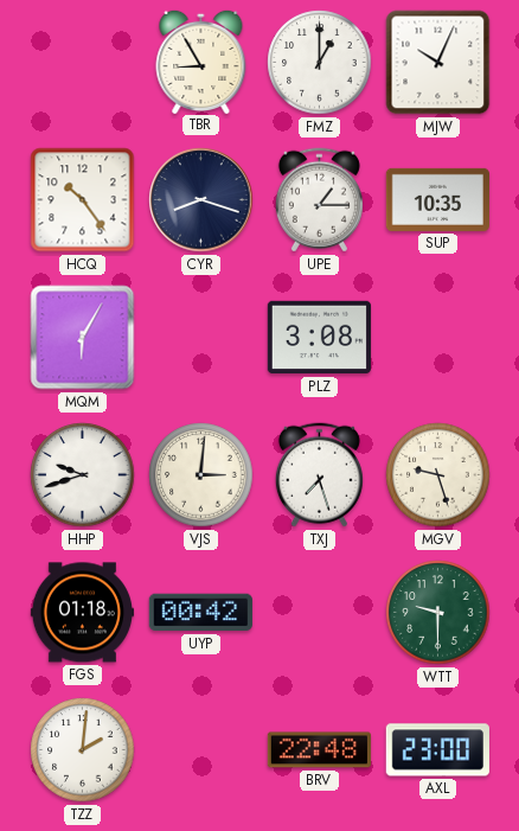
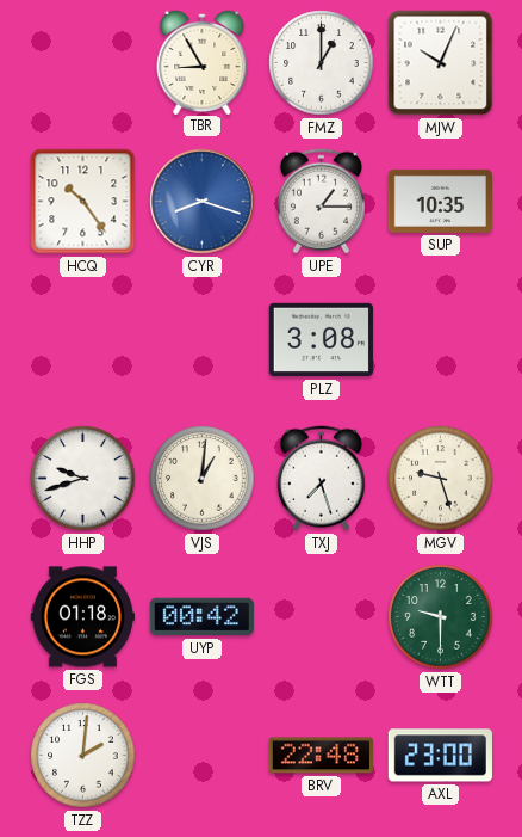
CYR dial: navy -> blue (203, 202)
MQM: 6:05 -> none (83, 338)
VJS: 3:01 -> 1:01 (203, 479)
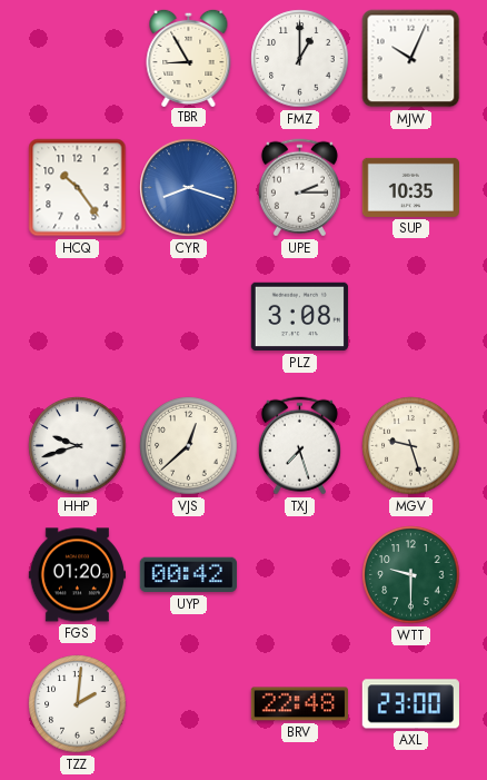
UPE: 1:15 -> 2:15 (299, 188)
VJS: 1:01 -> 12:38 (189, 446)
FGS: 01:18 -> 01:20 (77, 575)
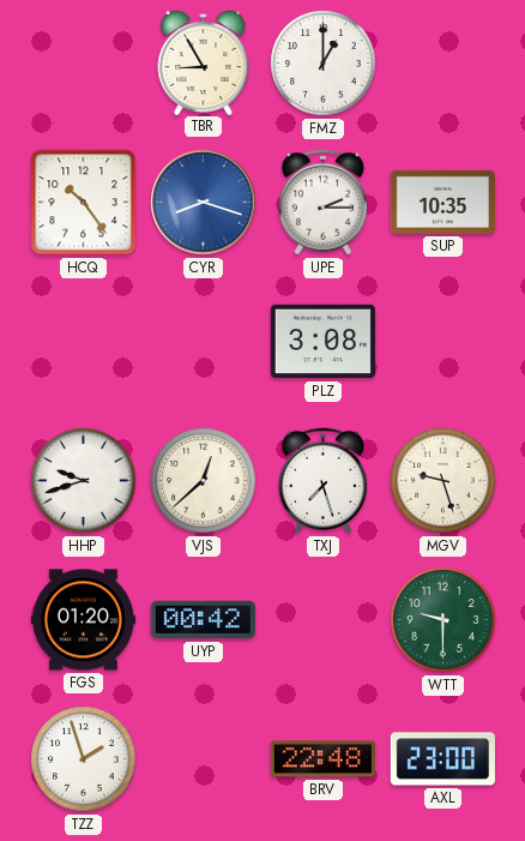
MJW: 10:04 -> none (411, 59)
TZZ: 2:01 -> 1:57 (84, 759)
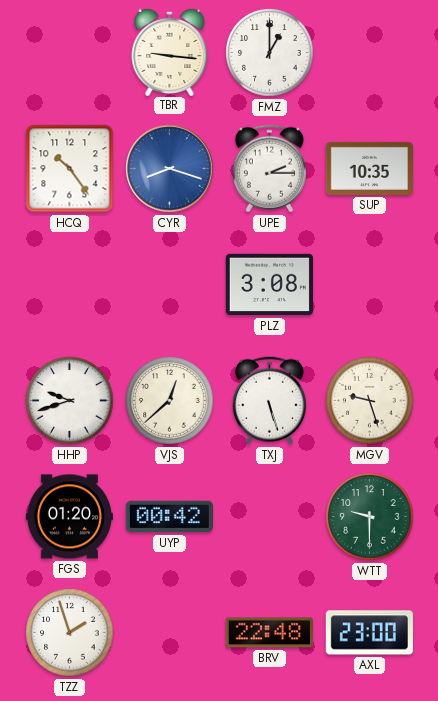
TBR: 8:55 -> 9:16 (170, 51)
TXJ: 7:27 -> 5:27 (269, 401)
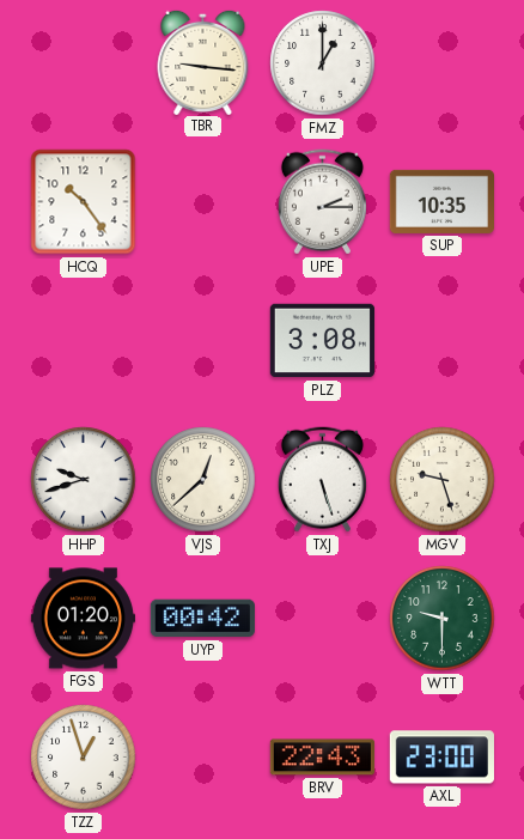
CYR: 8:18 -> none (170, 169)
TZZ: 1:57 -> 12:57 (84, 758)
BRV: 22:48 -> 22:43 (322, 758)
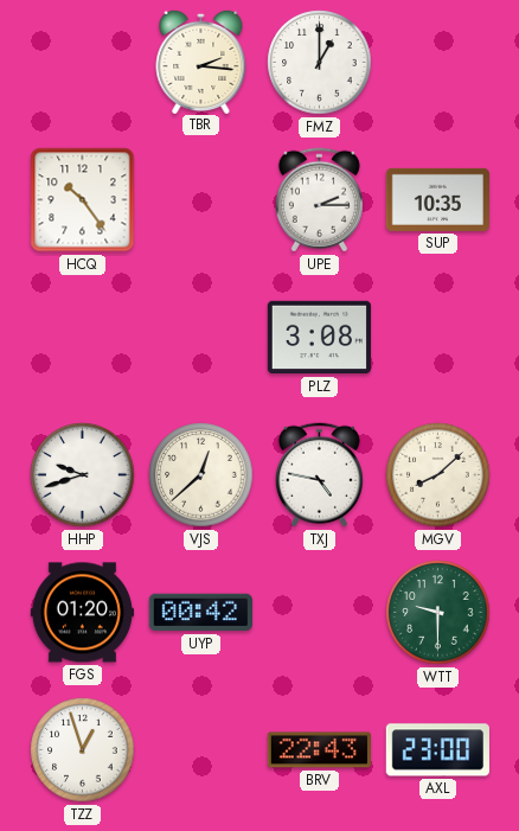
TBR: 9:16 -> 2:16 (201, 60)
TXJ: 5:27 -> 4:47 (319, 475)
MGV: 9:27 -> 8:08 (438, 475)
